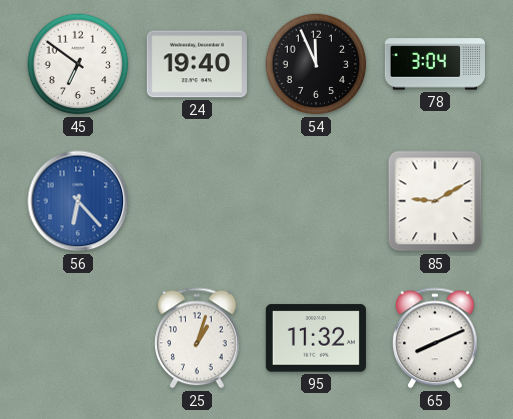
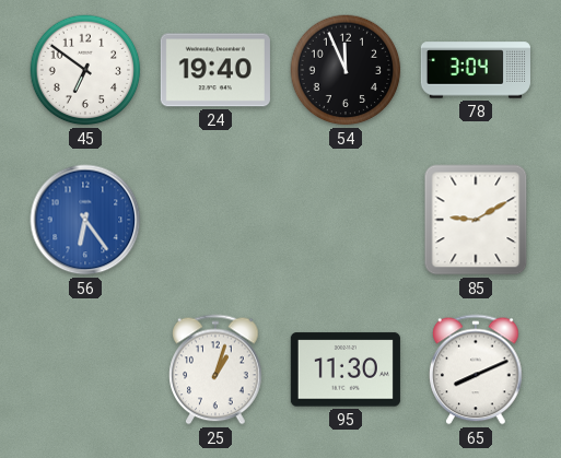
56: 6:23 -> 6:24 (85, 220)
95: 11:32 -> 11:30 (346, 369)
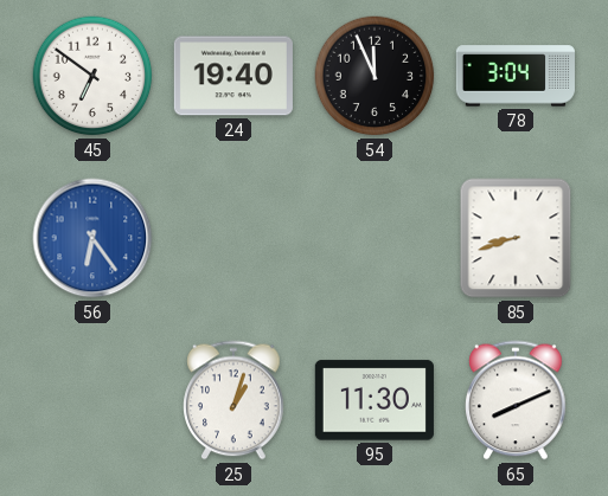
85: 9:10 -> 8:42 (516, 238)
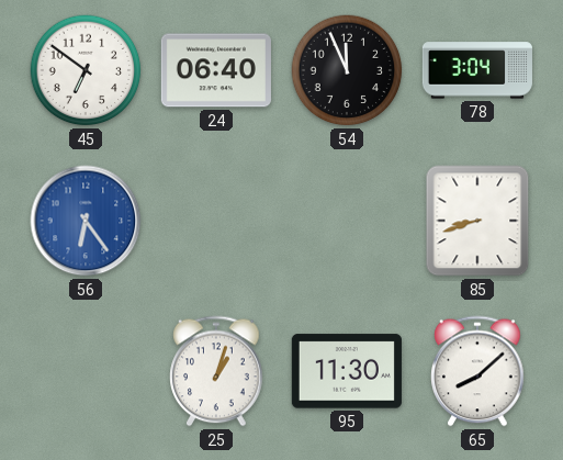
24: 19:40 -> 06:40 (216, 70)
65: 8:11 -> 8:08 (477, 371)
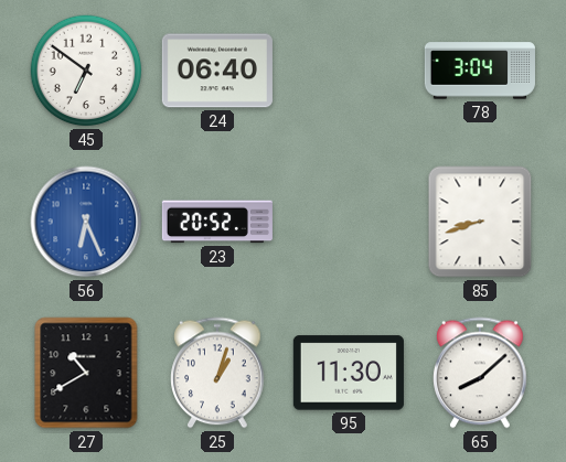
54: 11:56 -> none (347, 70)
56: 6:24 -> 6:26 (86, 222)
23: none -> 20:52 (217, 222)
27: none -> 10:40 (86, 373)
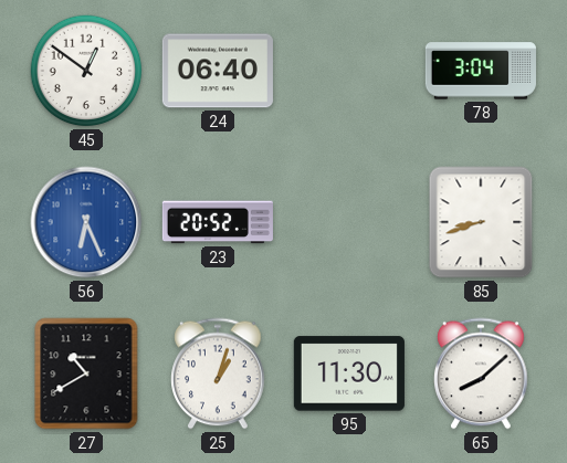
45: 6:51 -> 12:51 (86, 71)
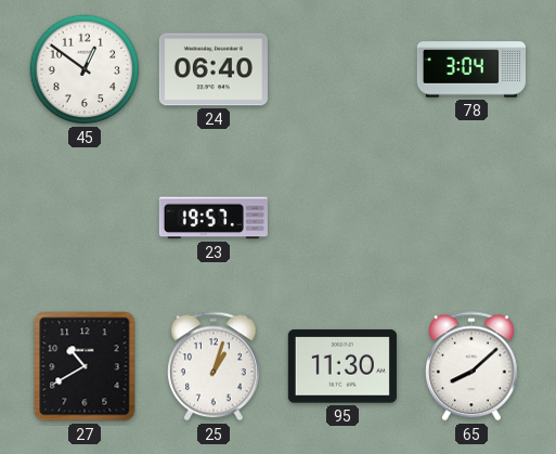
56: 6:26 -> none (86, 222)
23: 20:52 -> 19:57 (214, 218)
85: 8:42 -> none (481, 222)
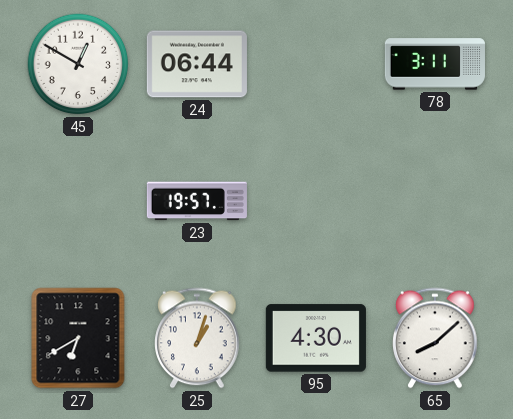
45: 12:51 -> 12:50 (78, 64)
24: 06:40 -> 06:44 (197, 64)
78: 3:04 -> 3:11 (435, 64)
27: 10:40 -> 6:40 (78, 338)
95: 11:30 -> 4:30 (316, 338)
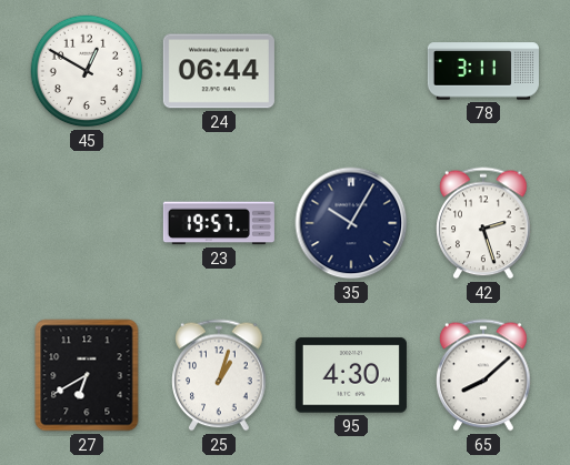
35: none -> 10:05 (351, 223)
42: none -> 2:27 (483, 223)
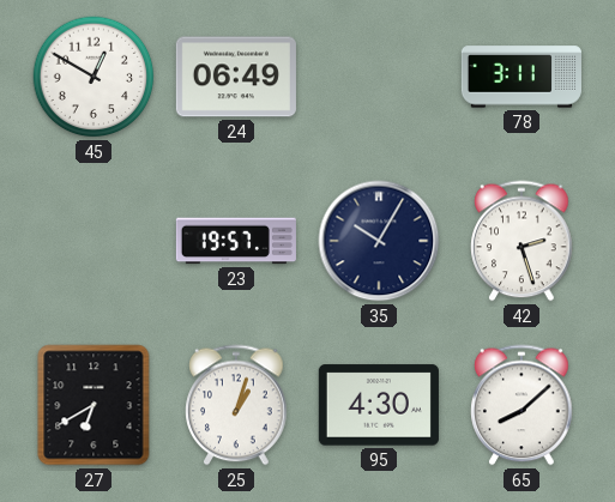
24: 06:44 -> 06:49 (236, 77)
